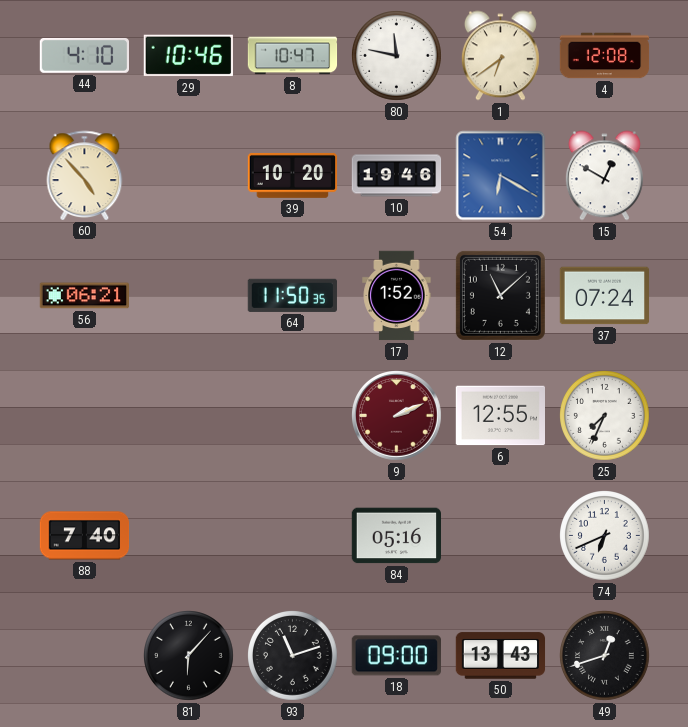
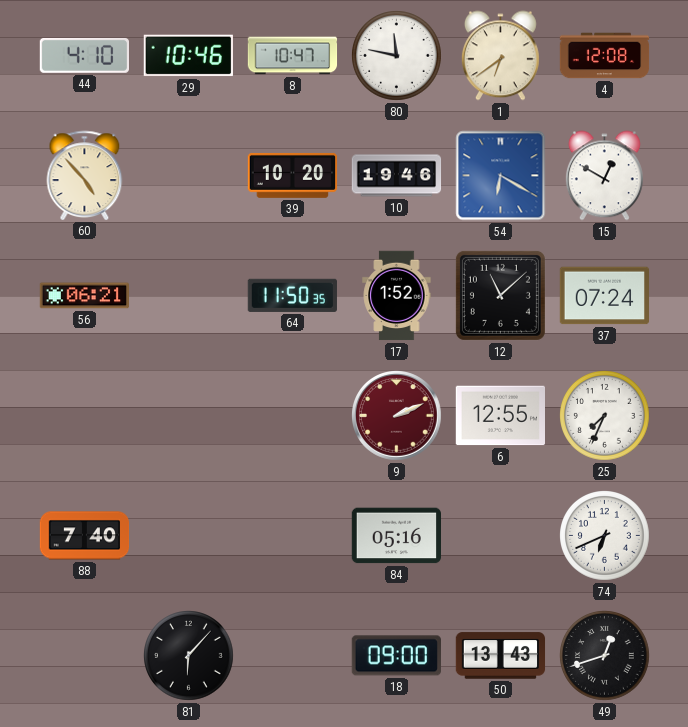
93: 11:12 -> none (293, 656)
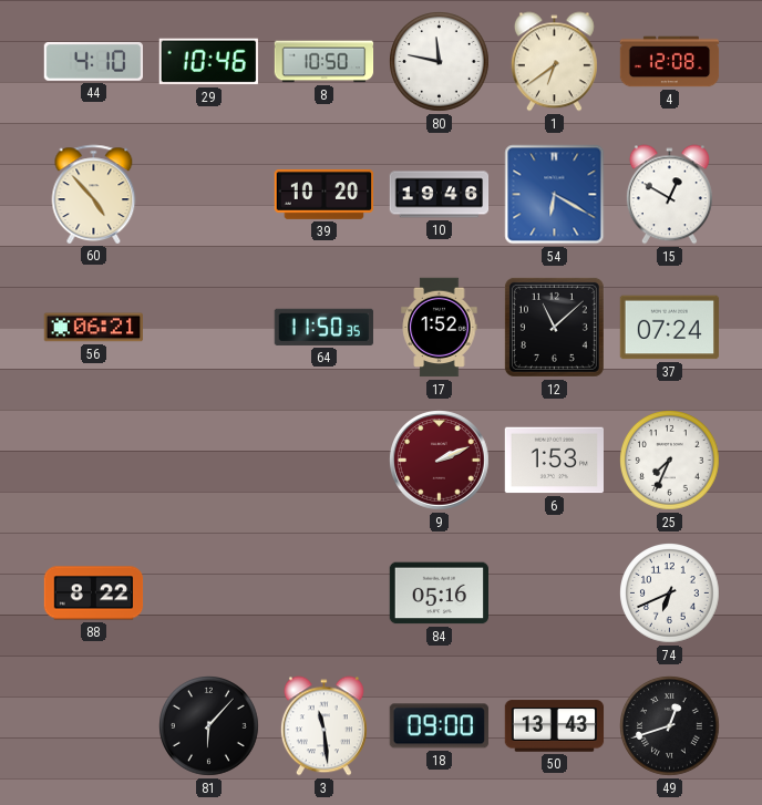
8: 10:47 -> 10:50 (325, 62)
6: 12:55 -> 1:53 (554, 461)
88: 7:40 -> 8:22 (94, 594)
3: none -> 11:29 (323, 726)
